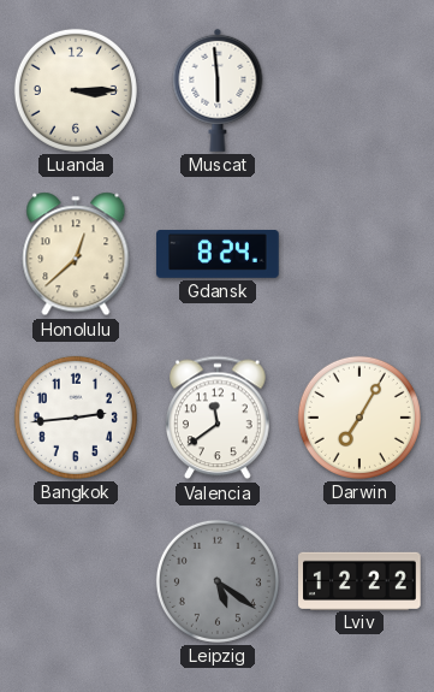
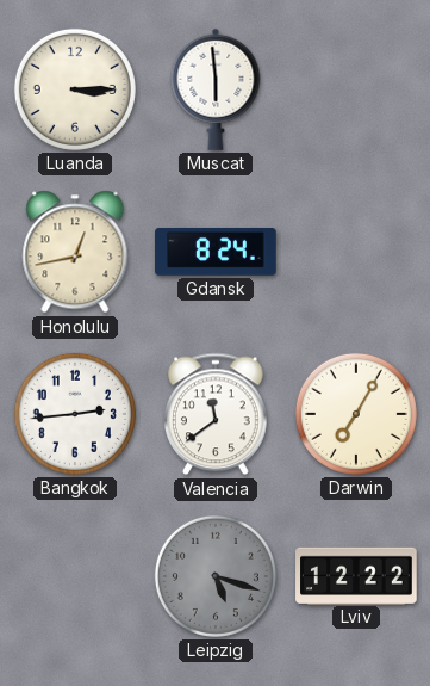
Honolulu: 12:38 -> 12:43 (75, 252)
Leipzig: 5:21 -> 5:18 (216, 576)
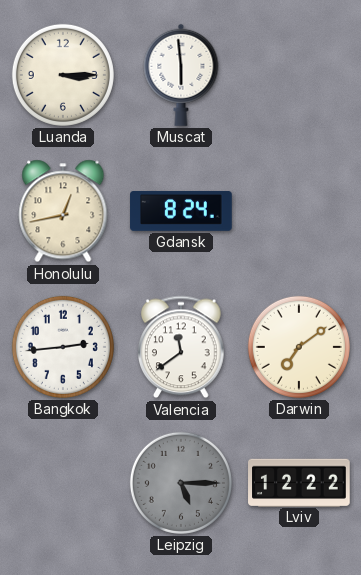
Darwin: 7:05 -> 7:09 (299, 347)
Leipzig: 5:18 -> 5:15 (181, 483)
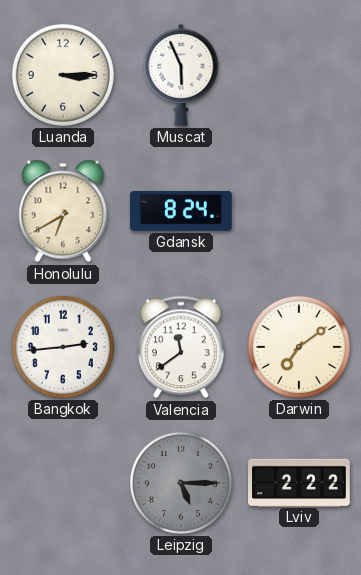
Muscat: 5:59 -> 5:56 (181, 75)
Honolulu: 12:43 -> 6:40 (63, 211)
Lviv: 12:22 -> 2:22 (299, 482)
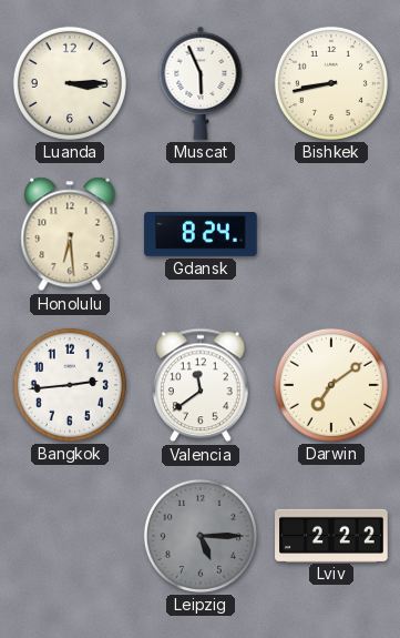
Bishkek: none -> 8:43 (331, 83)
Honolulu: 6:40 -> 6:29 (70, 234)
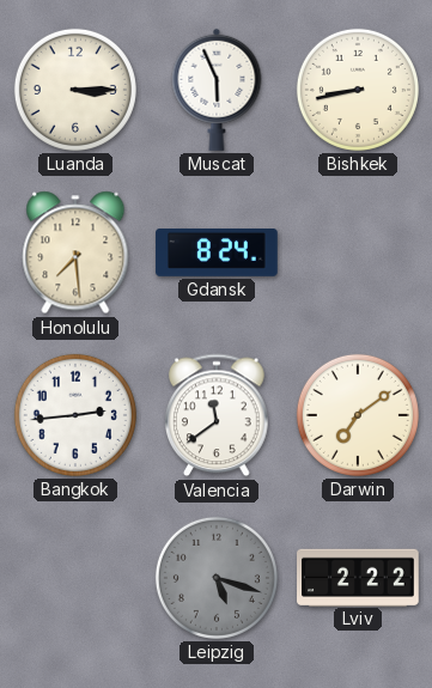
Honolulu: 6:29 -> 7:29 (75, 252)
Leipzig: 5:15 -> 5:18 (217, 578)
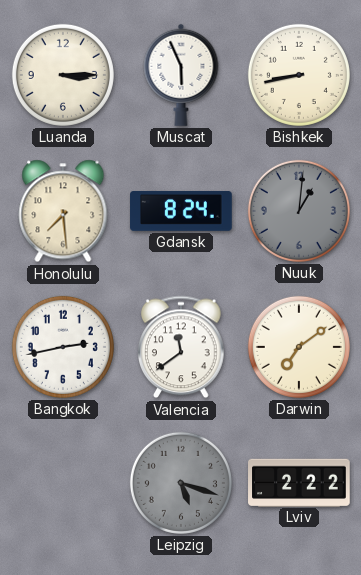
Nuuk: none -> 1:01 (299, 211)
Bangkok: 2:44 -> 2:43 (63, 347)
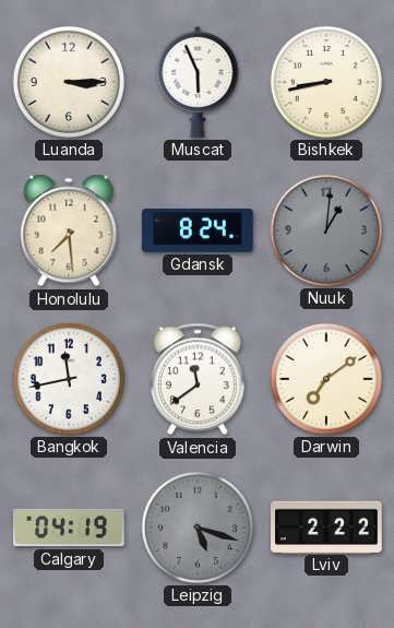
Bangkok: 2:43 -> 11:43 (69, 379)
Calgary: none -> 04:19 (70, 528)
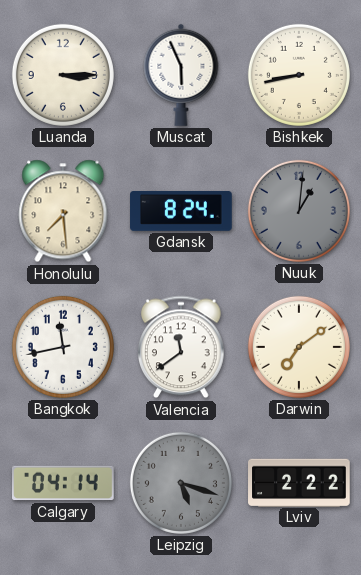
Calgary: 04:19 -> 04:14 (64, 483)
